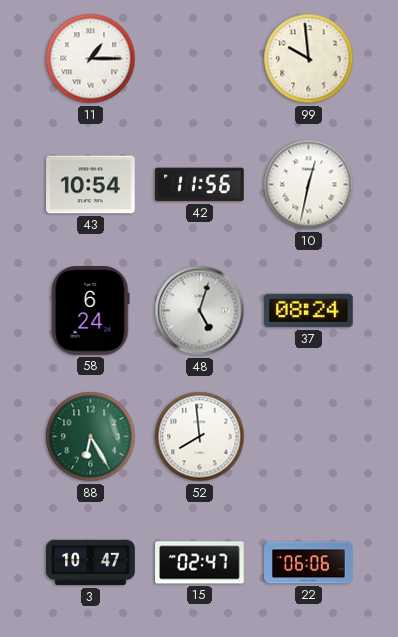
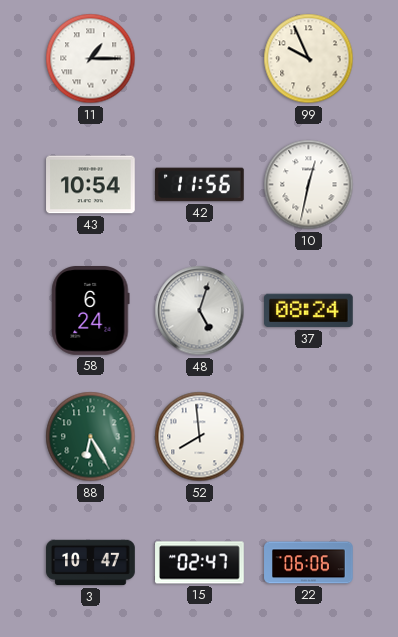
99: 9:59 -> 9:56 (309, 59)
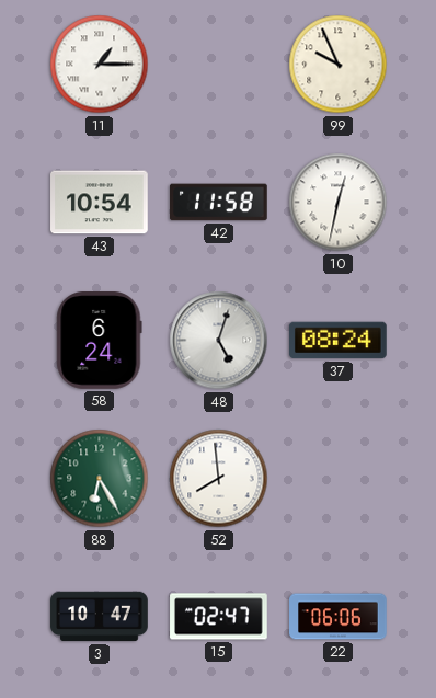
42: 11:56 -> 11:58 (219, 203)
